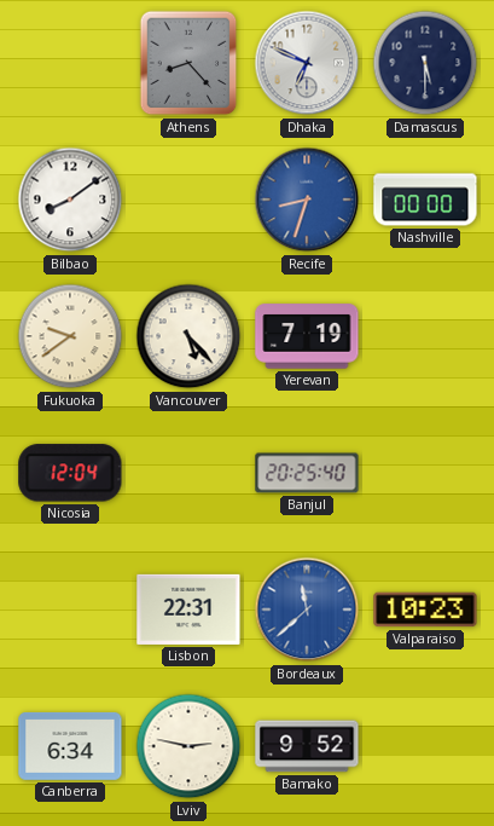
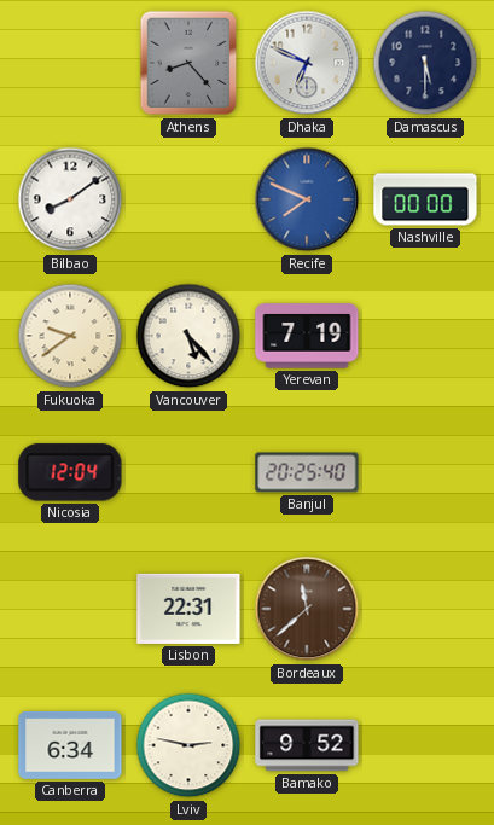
Recife: 8:33 -> 7:49 (307, 199)
Bordeaux dial: blue -> brown (307, 609)
Valparaiso: 10:23 -> none (425, 610)
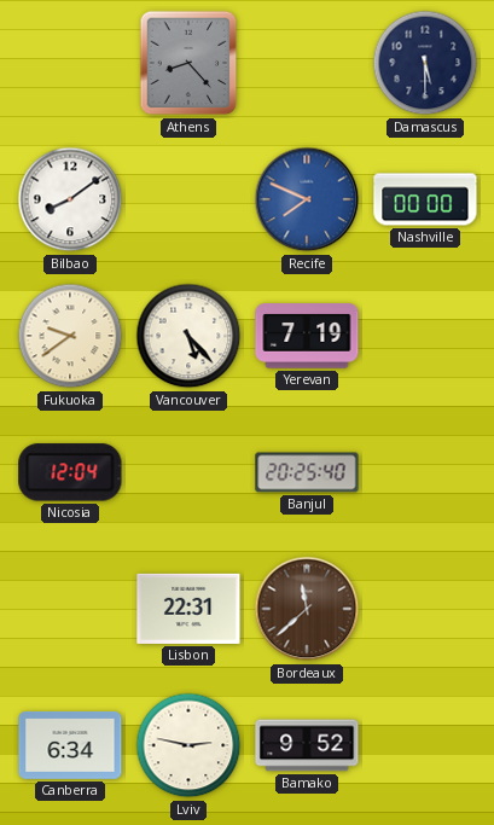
Dhaka: 6:49 -> none (307, 63)
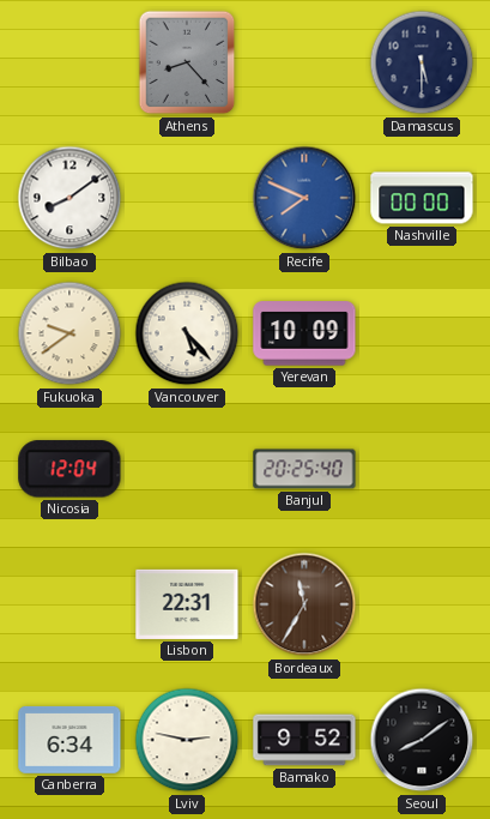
Yerevan: 7:19 -> 10:09 (304, 333)
Bordeaux: 11:38 -> 11:35 (304, 604)
Seoul: none -> 8:09 (422, 740)
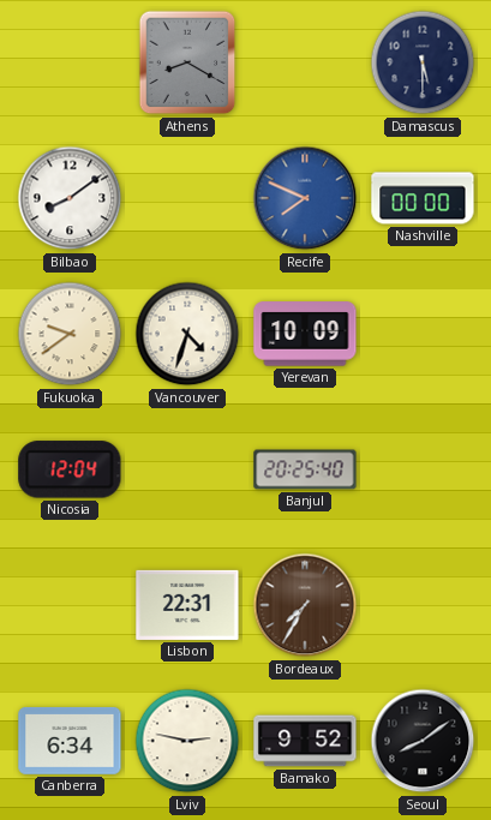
Athens: 8:23 -> 8:20 (187, 62)
Vancouver: 5:23 -> 4:33 (187, 334)
Bordeaux: 11:35 -> 7:35 (305, 605)
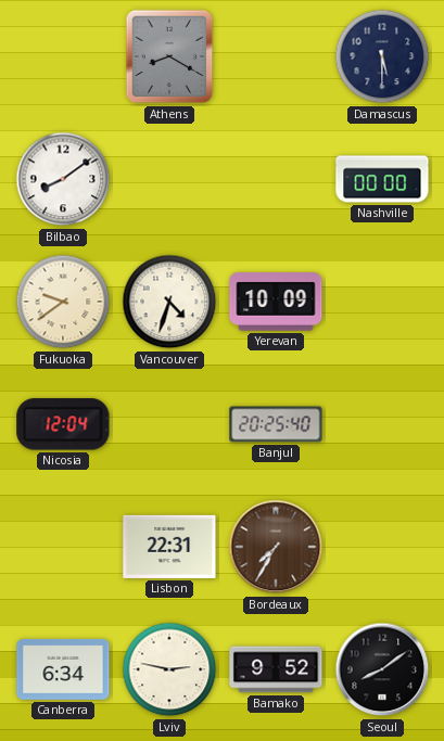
Recife: 7:49 -> none (305, 198)
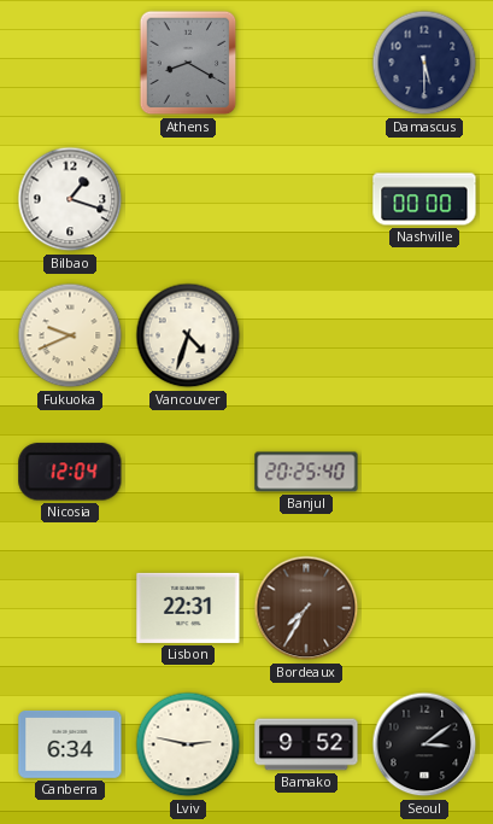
Bilbao: 8:09 -> 1:18 (70, 199)
Fukuoka: 9:39 -> 9:41 (70, 335)
Yerevan: 10:09 -> none (276, 302)
Seoul: 8:09 -> 3:09 (424, 744)
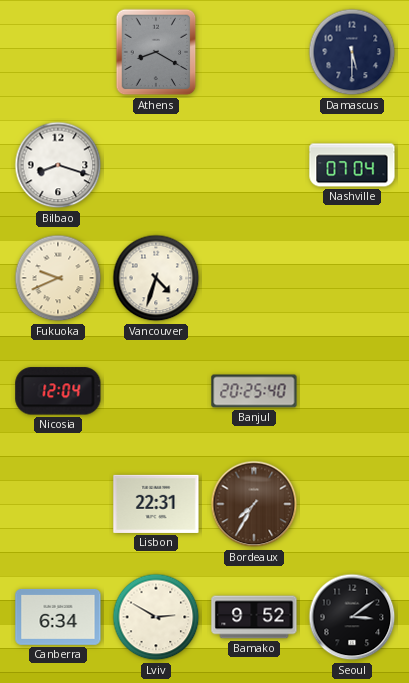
Bilbao: 1:18 -> 8:18 (58, 165)
Nashville: 00:00 -> 07:04 (352, 165)
Lviv: 2:47 -> 2:50 (156, 617)
